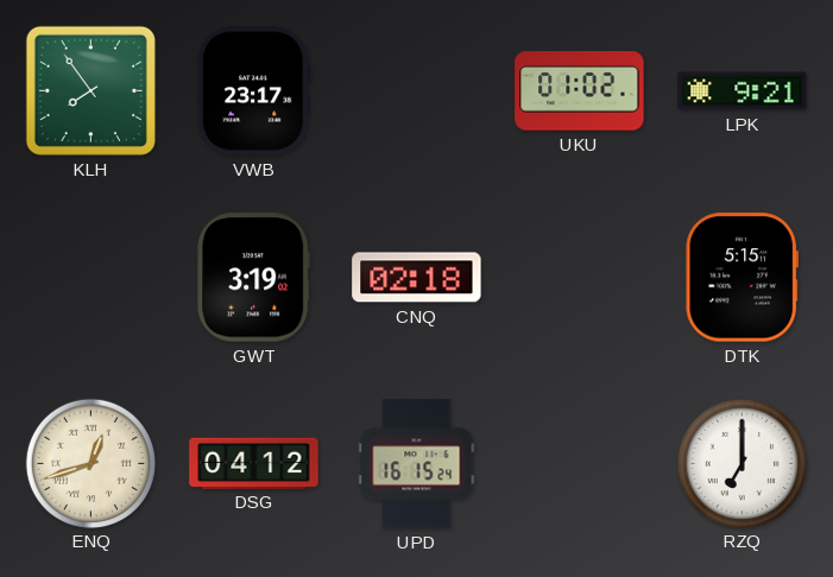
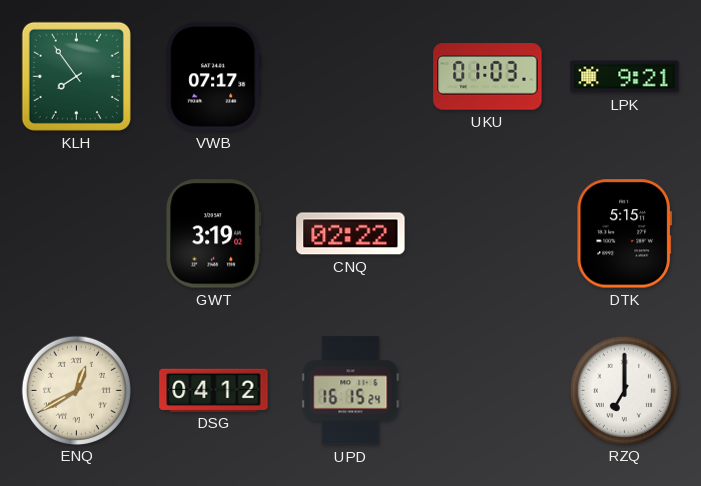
VWB: 23:17 -> 07:17 (214, 77)
UKU: 01:02 -> 01:03 (488, 77)
CNQ: 02:18 -> 02:22 (351, 234)
ENQ: 12:42 -> 12:40 (76, 390)
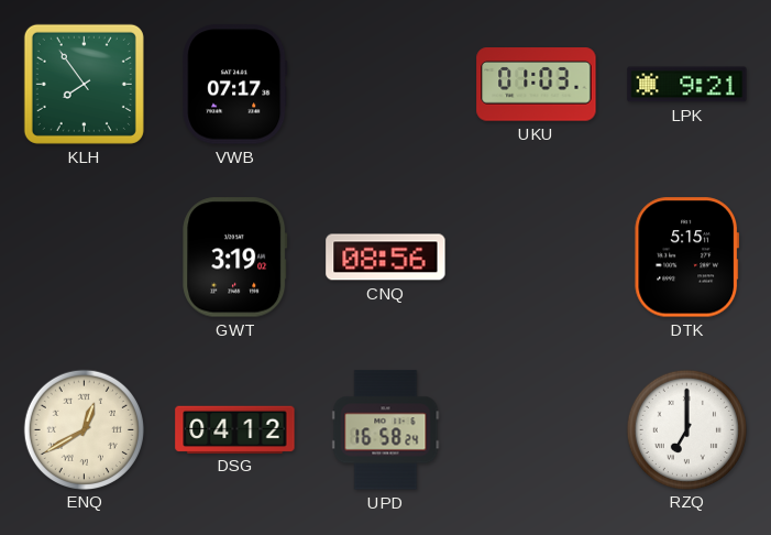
CNQ: 02:22 -> 08:56 (386, 258)
UPD: 16:15 -> 16:58 (386, 430)
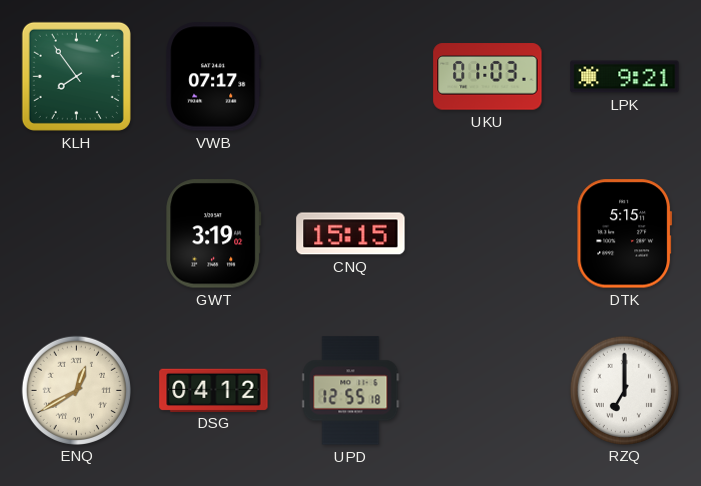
CNQ: 08:56 -> 15:15 (351, 234)
UPD: 16:58 -> 12:55 (351, 391)
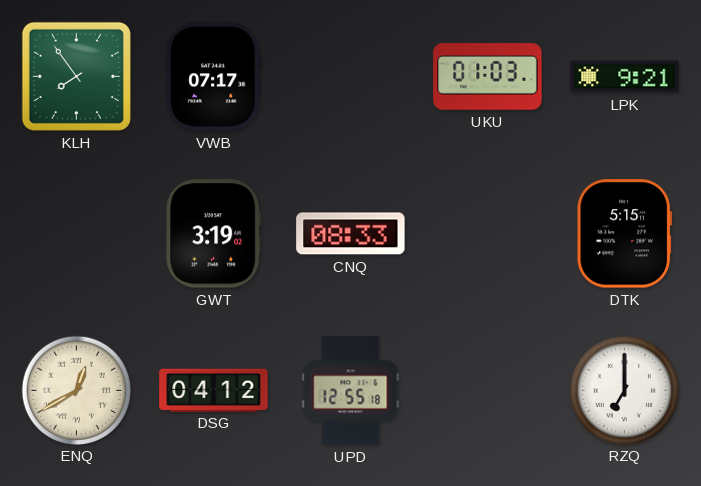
CNQ: 15:15 -> 08:33 (351, 234)
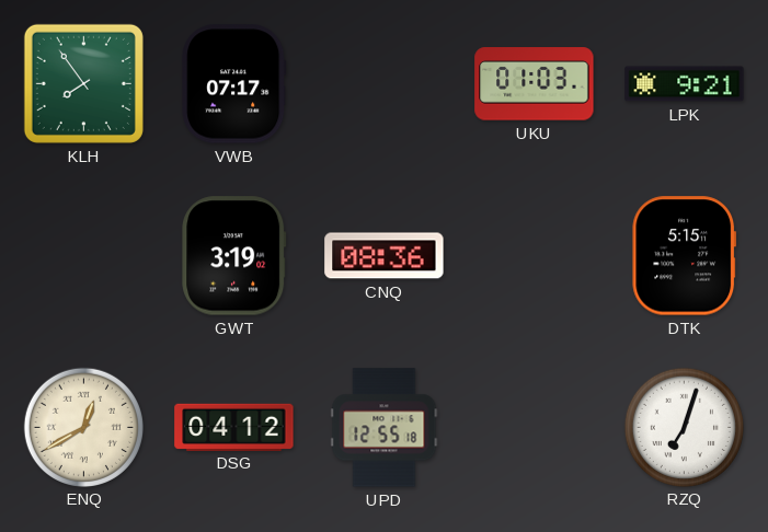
CNQ: 08:33 -> 08:36 (385, 256)
RZQ: 7:00 -> 7:03 (684, 427)
